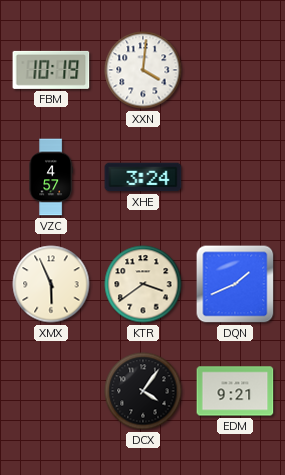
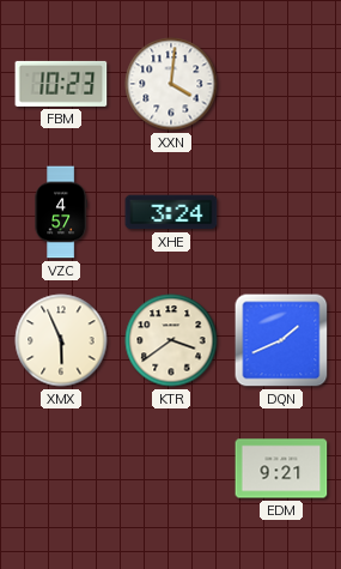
FBM: 10:19 -> 10:23 (61, 84)
DCX: 4:06 -> none (143, 391)
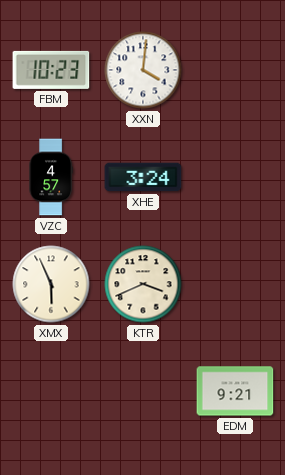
KTR: 3:39 -> 3:41 (143, 284)
DQN: 1:41 -> none (281, 340)
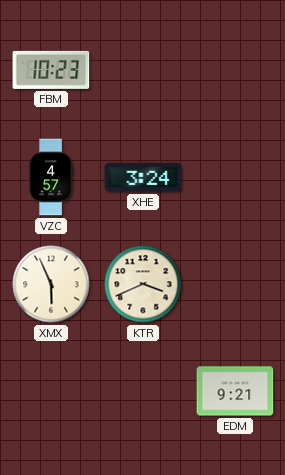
XXN: 4:01 -> none (143, 70)
